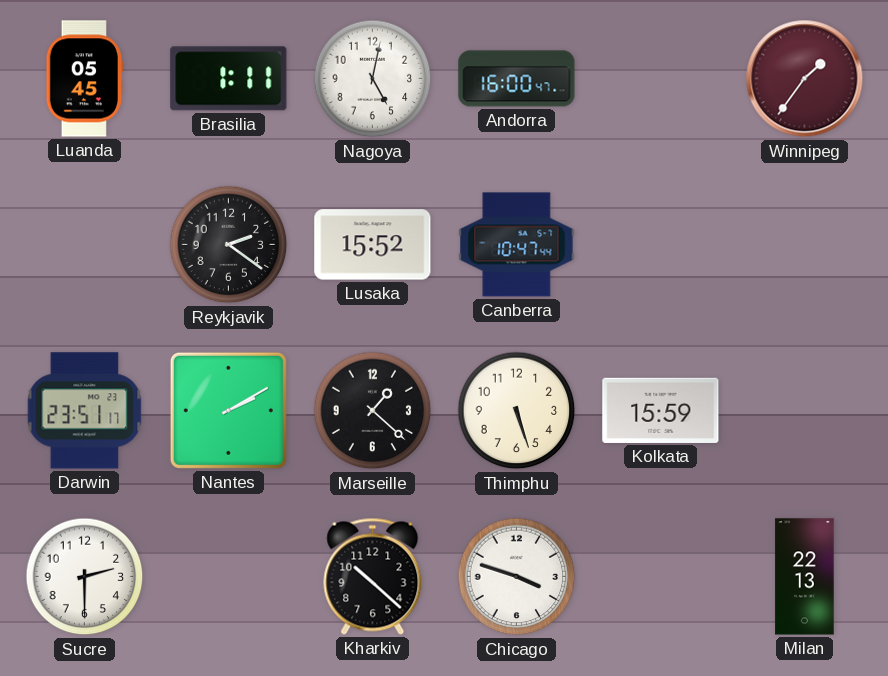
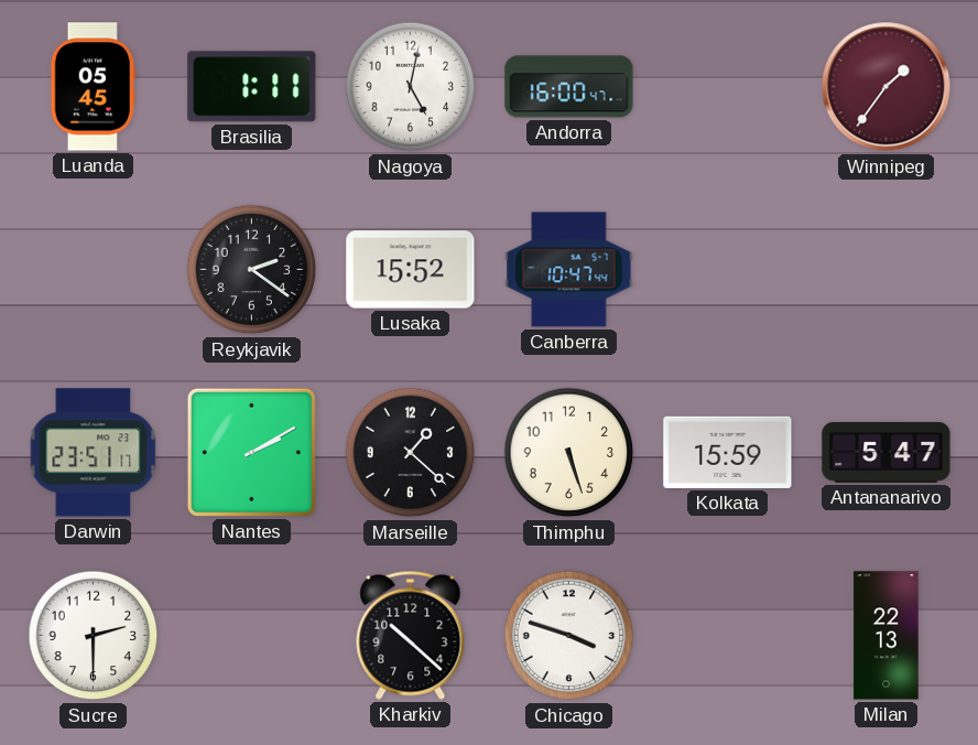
Antananarivo: none -> 5:47 (887, 452)
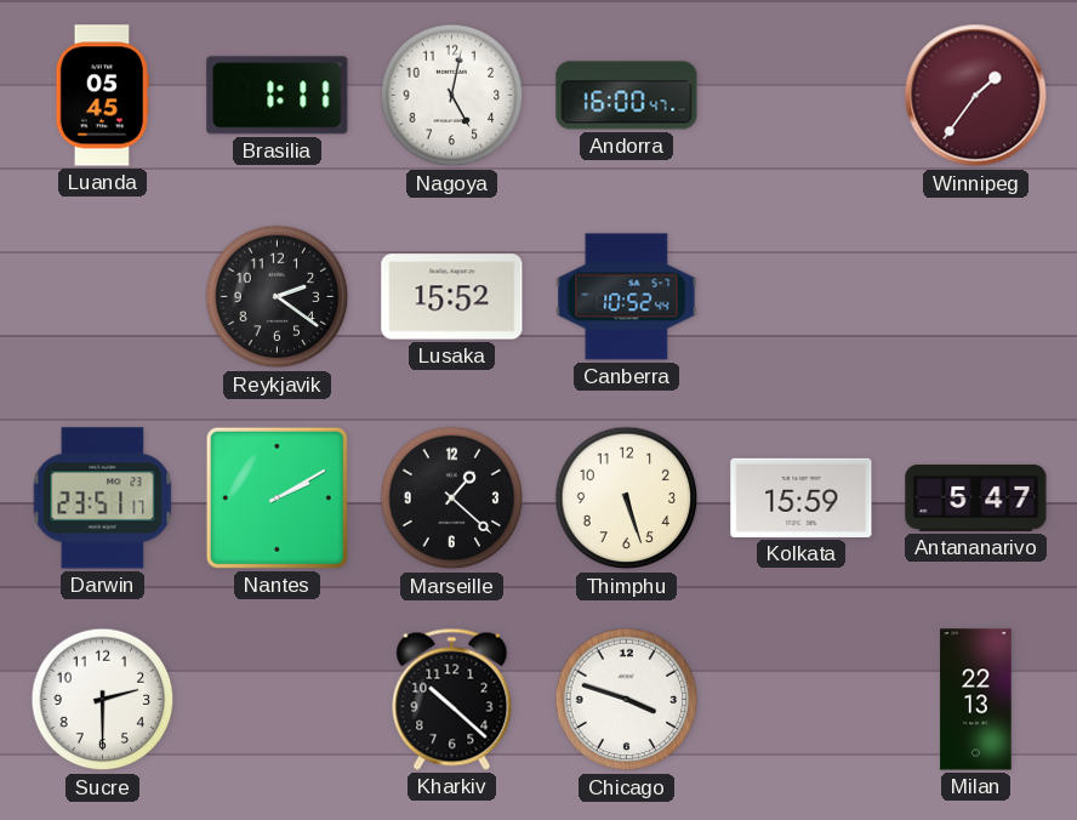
Canberra: 10:47 -> 10:52 (627, 297)
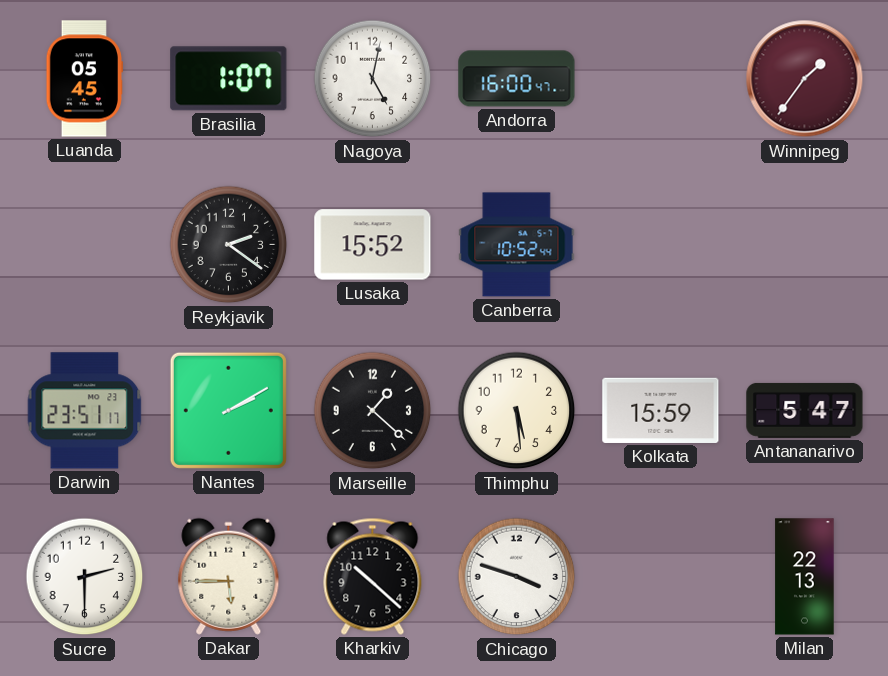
Brasilia: 1:11 -> 1:07 (229, 79)
Thimphu: 5:27 -> 5:29 (517, 411)
Dakar: none -> 5:45 (229, 576)
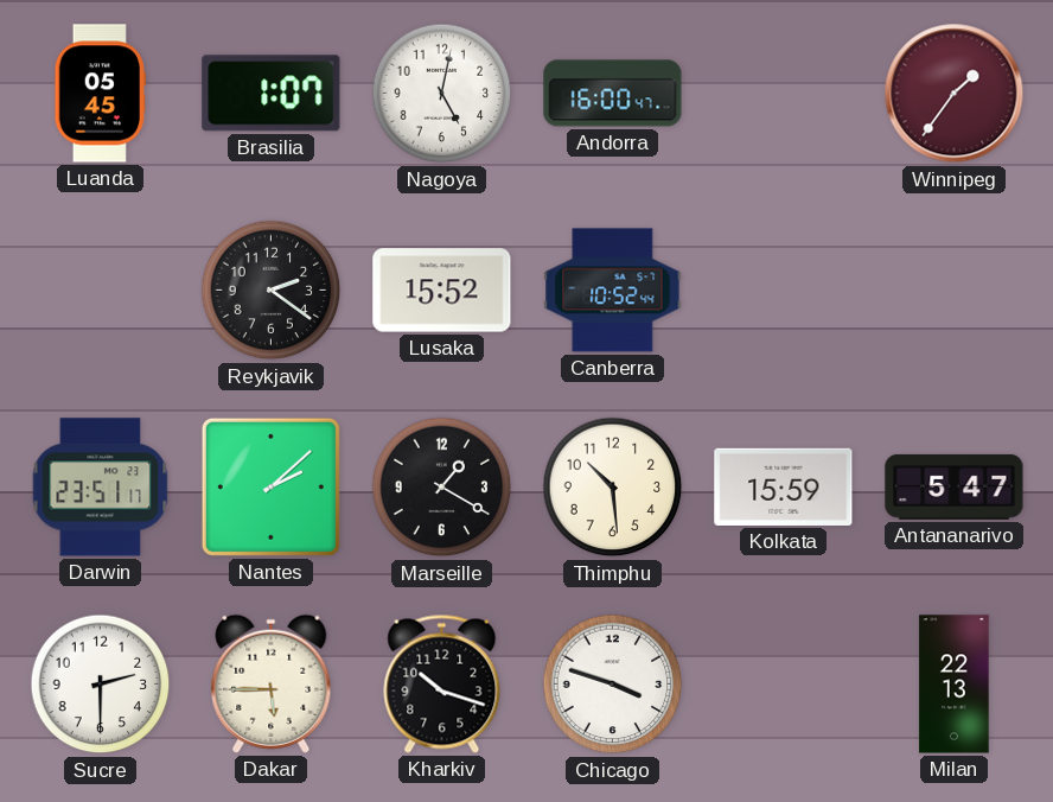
Nantes: 2:10 -> 2:08 (270, 486)
Marseille: 1:22 -> 1:20 (442, 488)
Thimphu: 5:29 -> 10:29 (613, 488)
Kharkiv: 10:22 -> 10:18 (442, 683)
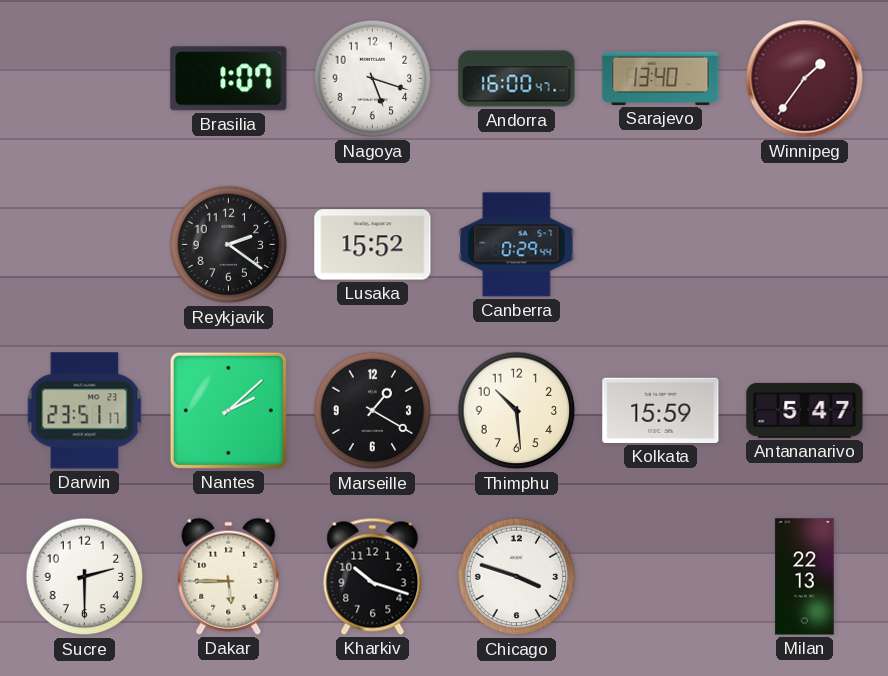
Luanda: 05:45 -> none (100, 94)
Nagoya: 5:02 -> 5:18 (373, 79)
Sarajevo: none -> 13:40 (661, 78)
Canberra: 10:52 -> 0:29 (517, 245)
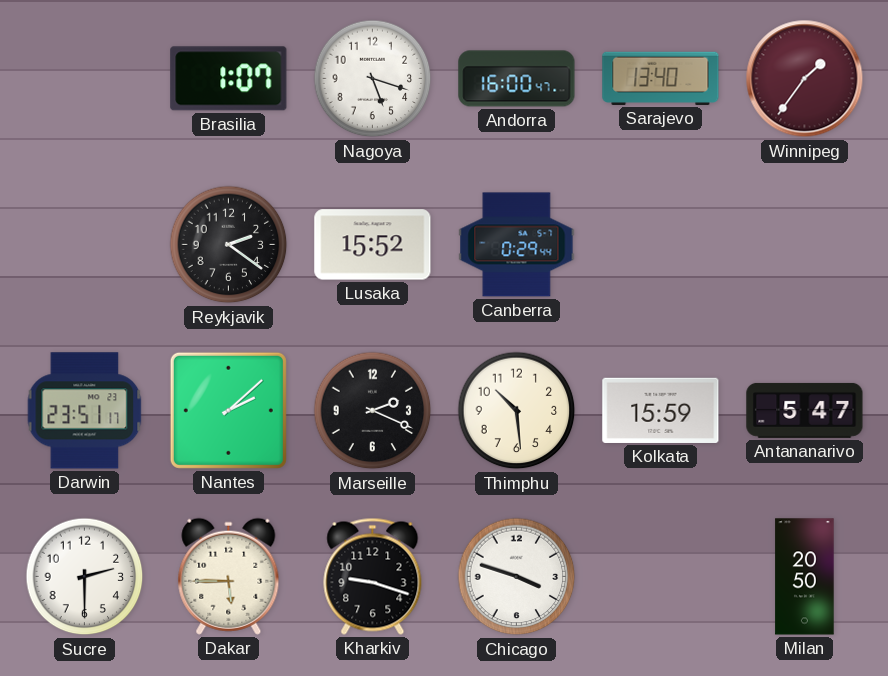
Marseille: 1:20 -> 2:19 (373, 411)
Kharkiv: 10:18 -> 9:18 (373, 576)
Milan: 22:13 -> 20:50 (805, 577)
